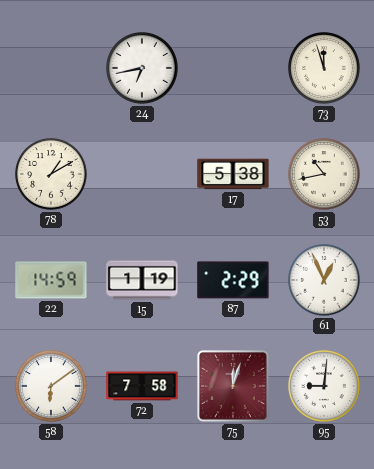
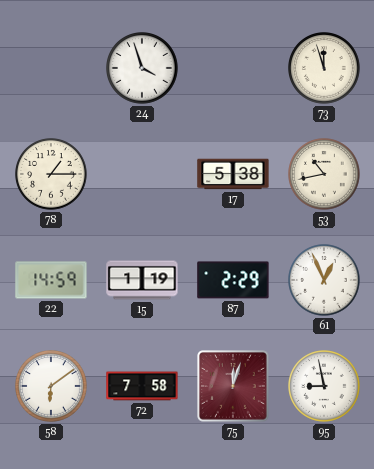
24: 6:43 -> 3:57 (143, 69)
78: 1:10 -> 1:15 (52, 175)
95: 9:01 -> 8:58 (325, 387)
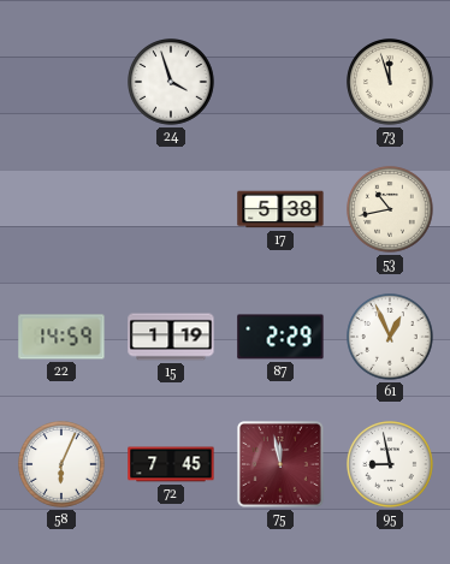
78: 1:15 -> none (52, 175)
58: 6:09 -> 6:04 (63, 465)
72: 7:58 -> 7:45 (171, 464)
75: 12:03 -> 11:58 (282, 465)
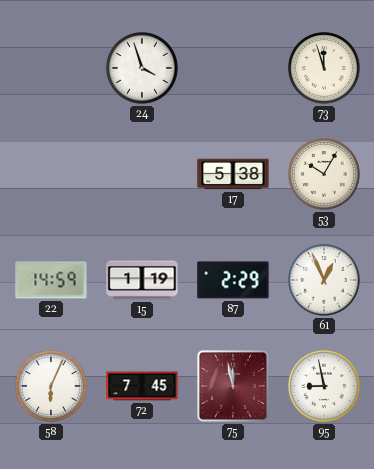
53: 10:43 -> 10:05 (325, 175)
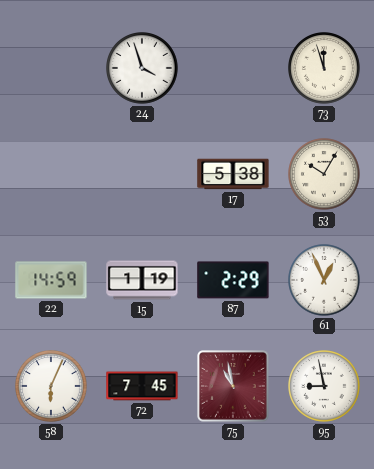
75: 11:58 -> 10:58 (234, 387)
